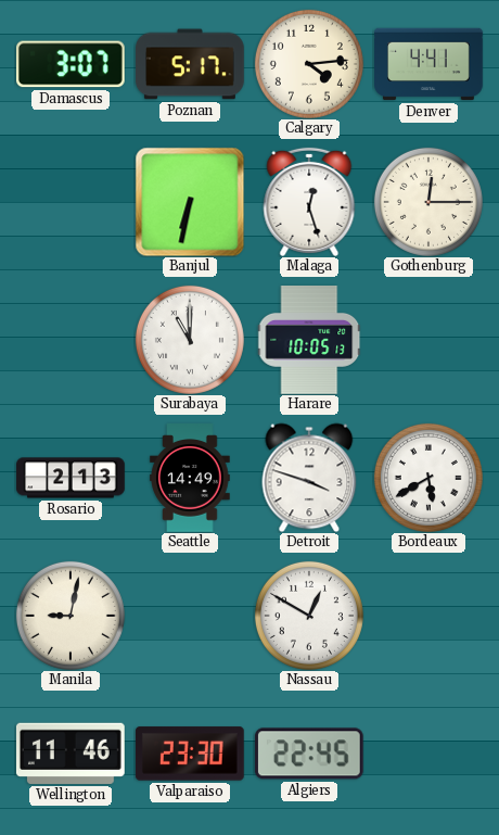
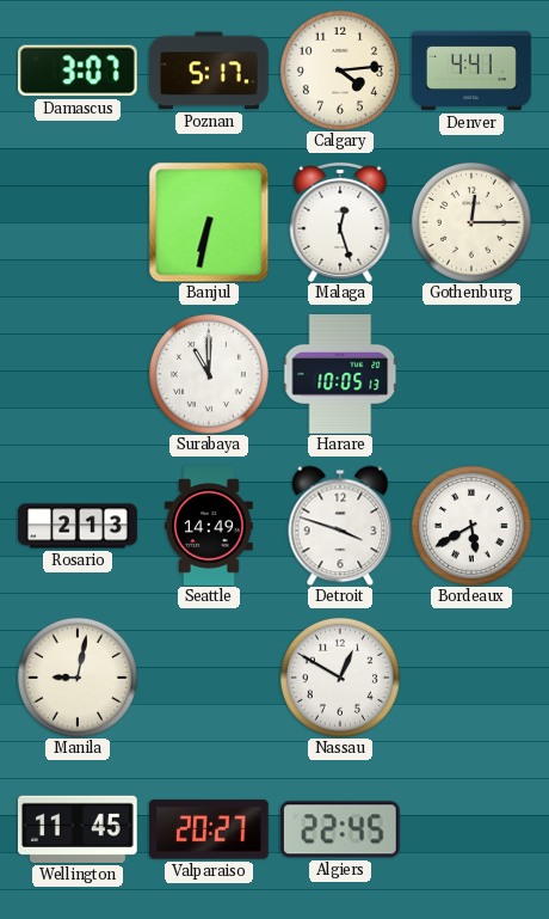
Wellington: 11:46 -> 11:45 (78, 829)
Valparaiso: 23:30 -> 20:27 (209, 829)
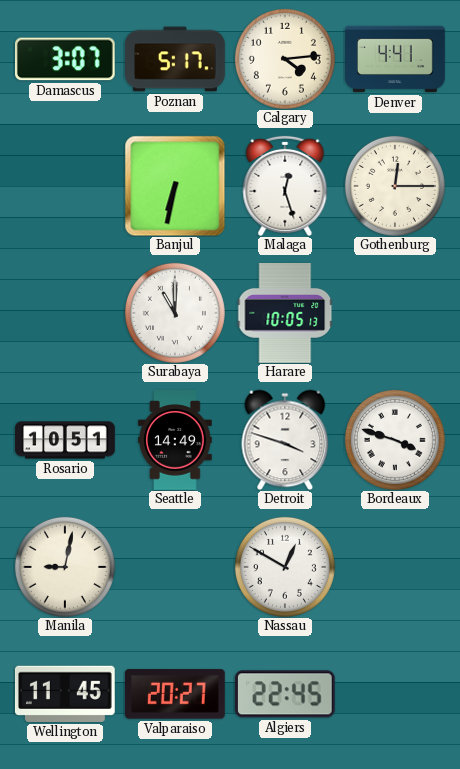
Rosario: 2:13 -> 10:51 (65, 440)
Bordeaux: 5:40 -> 3:48 (395, 440)
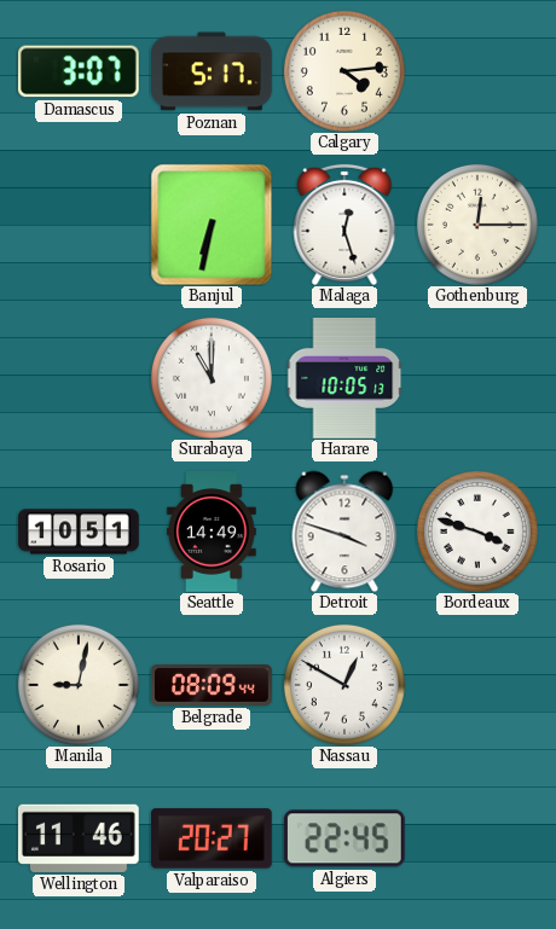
Denver: 4:41 -> none (395, 59)
Belgrade: none -> 08:09 (212, 686)
Wellington: 11:45 -> 11:46 (79, 838)
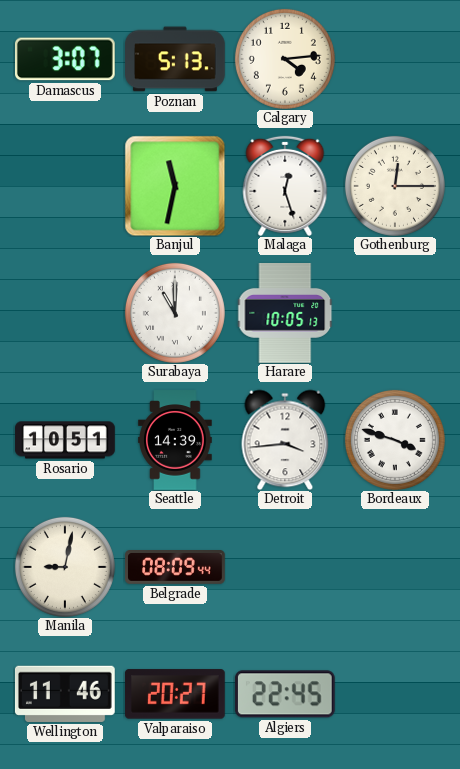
Poznan: 5:17 -> 5:13 (175, 59)
Banjul: 6:32 -> 11:32 (175, 186)
Seattle: 14:49 -> 14:39 (175, 440)
Detroit: 3:48 -> 3:44 (285, 440)
Nassau: 12:50 -> none (344, 685)
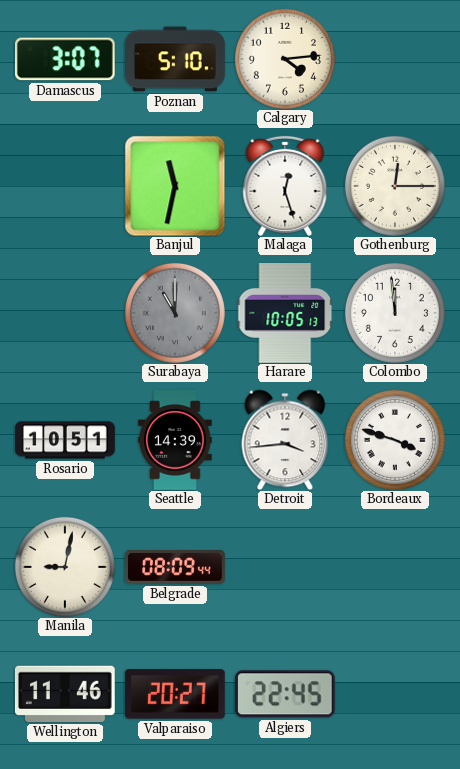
Poznan: 5:13 -> 5:10 (175, 59)
Surabaya dial: white -> grey (175, 313)
Colombo: none -> 11:59 (395, 313)
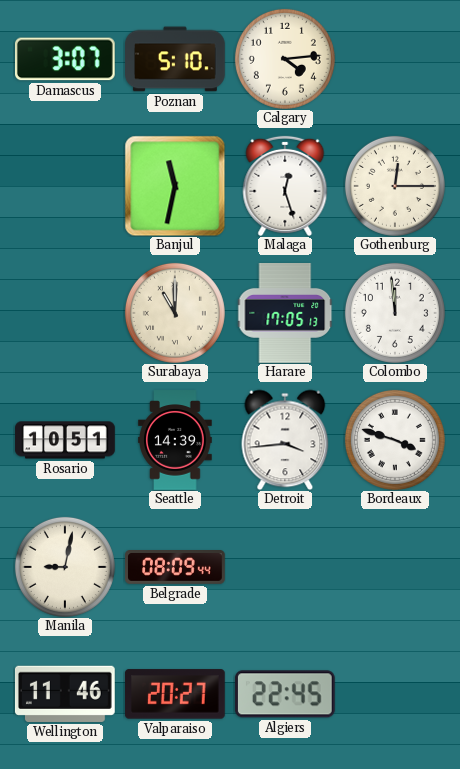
Surabaya dial: grey -> cream (175, 313)
Harare: 10:05 -> 17:05 (286, 314)
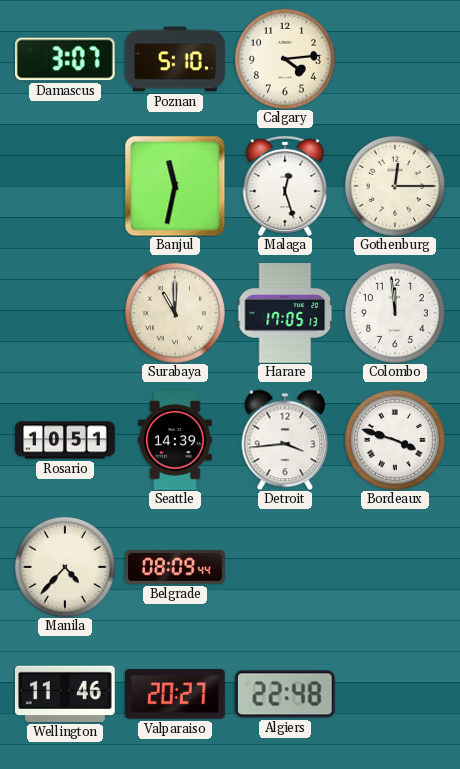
Manila: 9:02 -> 4:37 (65, 567)
Algiers: 22:45 -> 22:48 (285, 694)
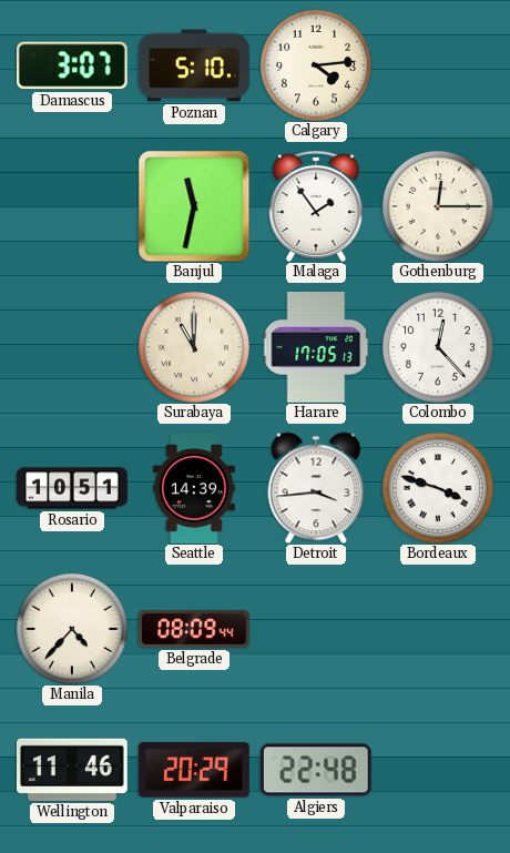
Malaga: 12:27 -> 1:54 (316, 206)
Colombo: 11:59 -> 12:23 (438, 347)
Valparaiso: 20:27 -> 20:29 (194, 770)
